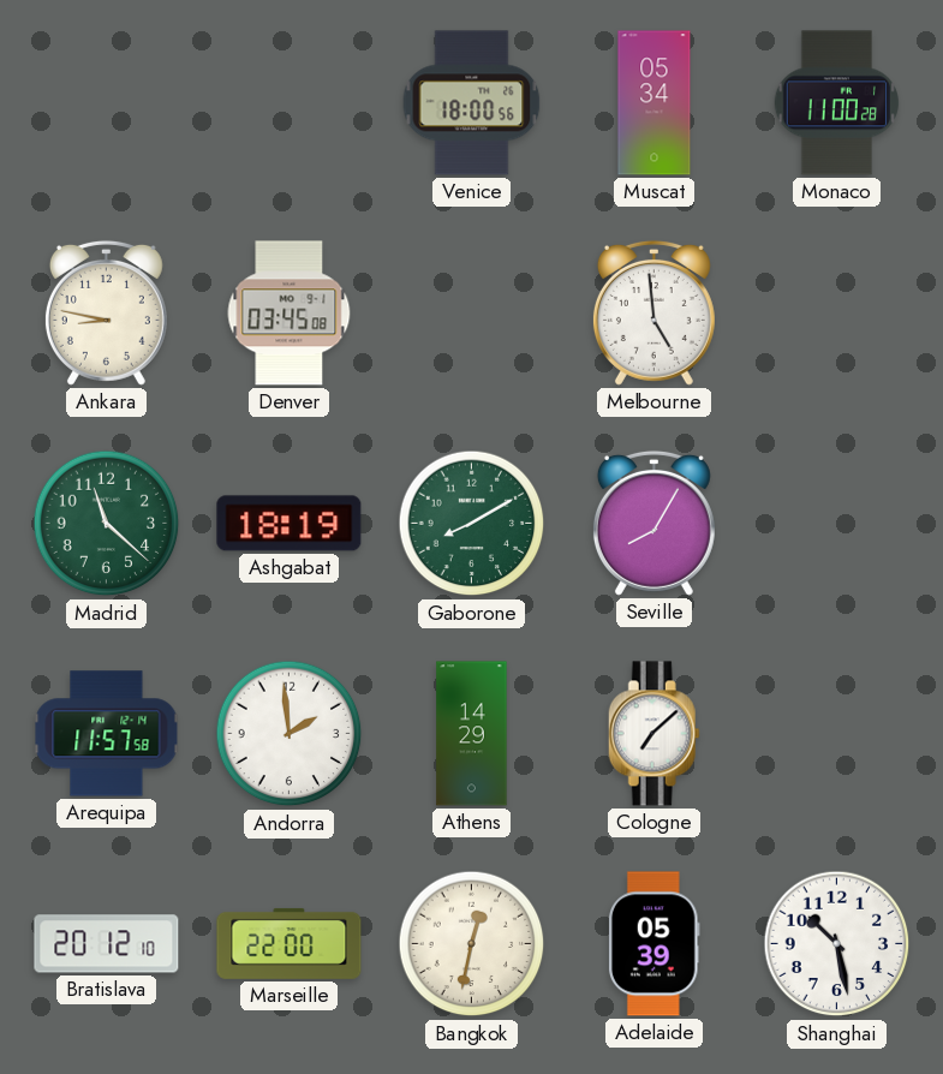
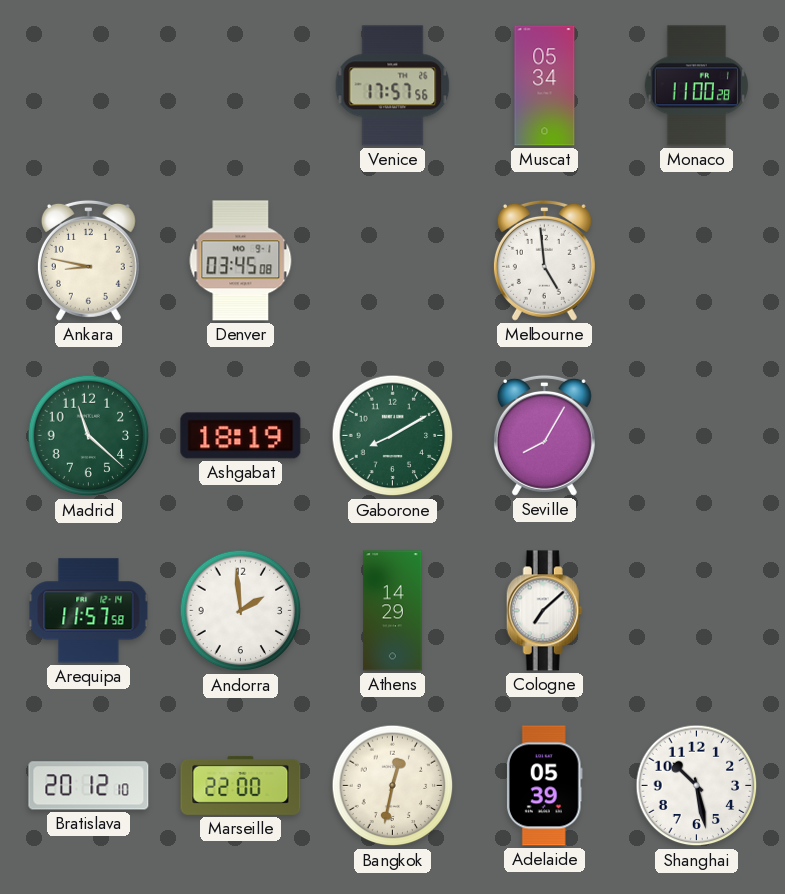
Venice: 18:00 -> 17:57 (393, 86)
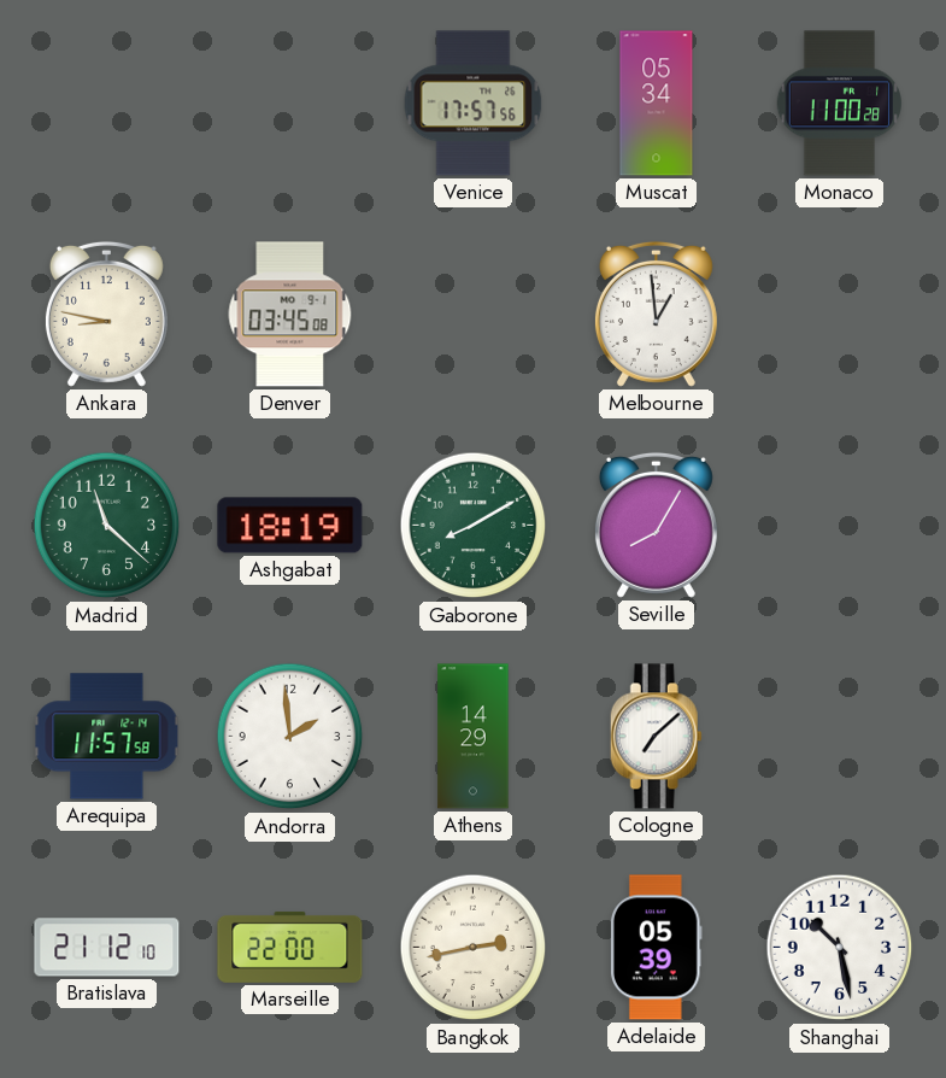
Melbourne: 4:59 -> 12:59 (656, 314)
Bratislava: 20:12 -> 21:12 (107, 948)
Bangkok: 12:32 -> 2:43 (474, 948)
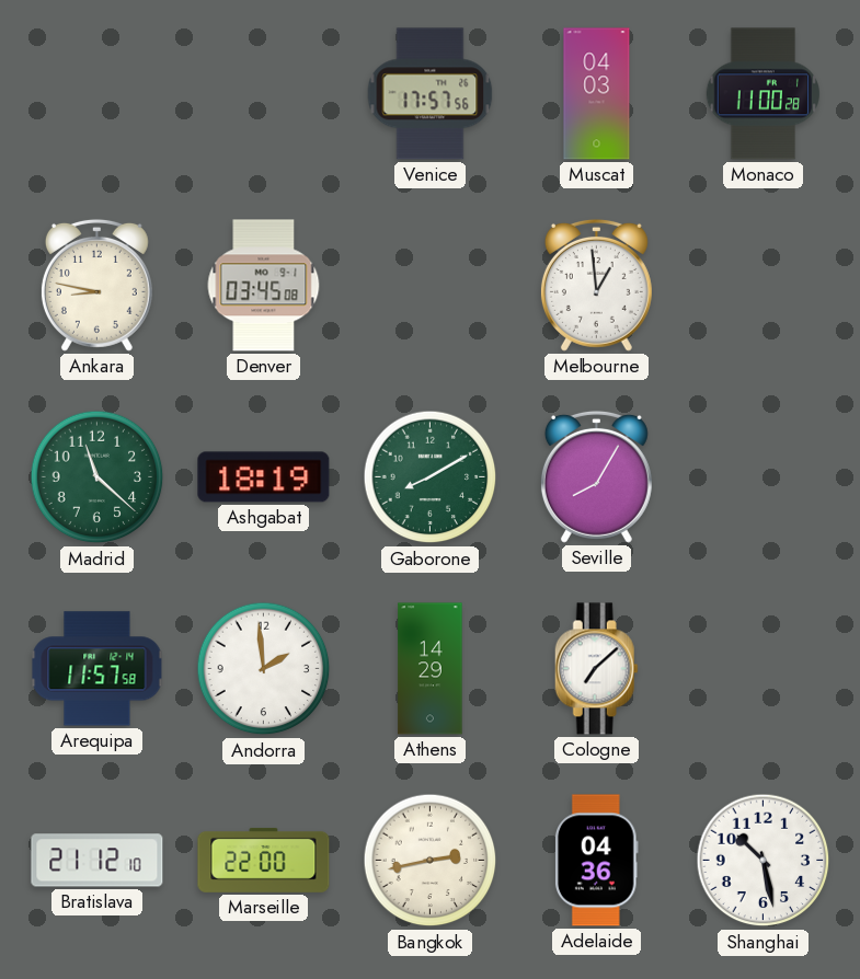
Muscat: 05:34 -> 04:03 (597, 94)
Adelaide: 05:39 -> 04:36 (596, 861)
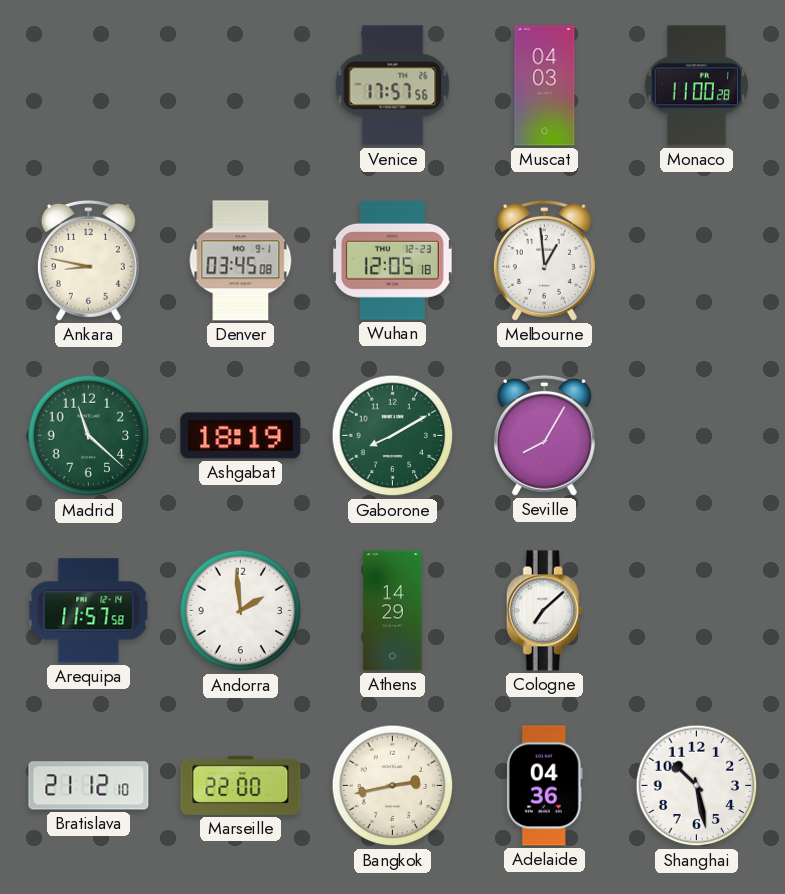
Wuhan: none -> 12:05 (392, 260)
